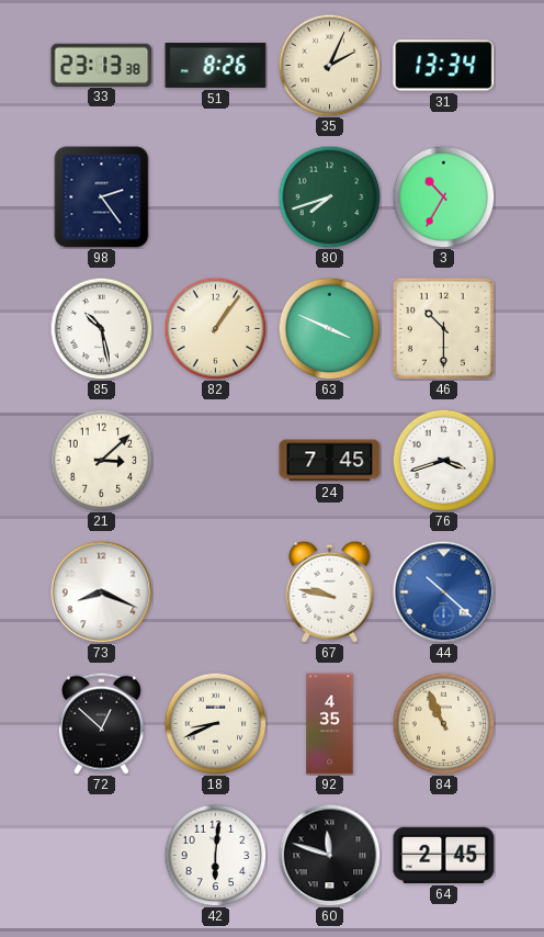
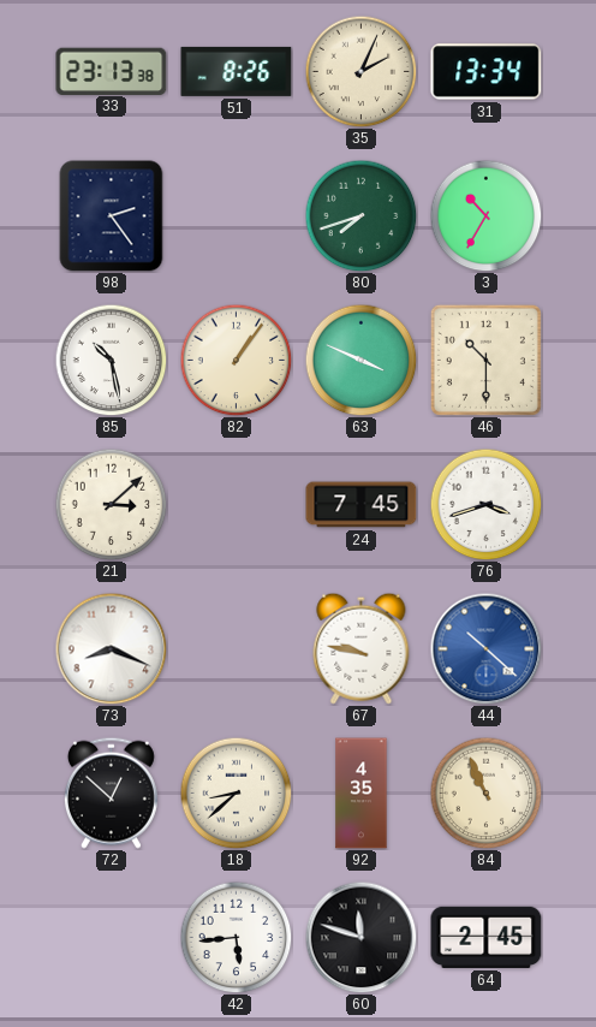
18: 8:41 -> 8:38 (236, 792)
42: 6:01 -> 5:44 (236, 937)
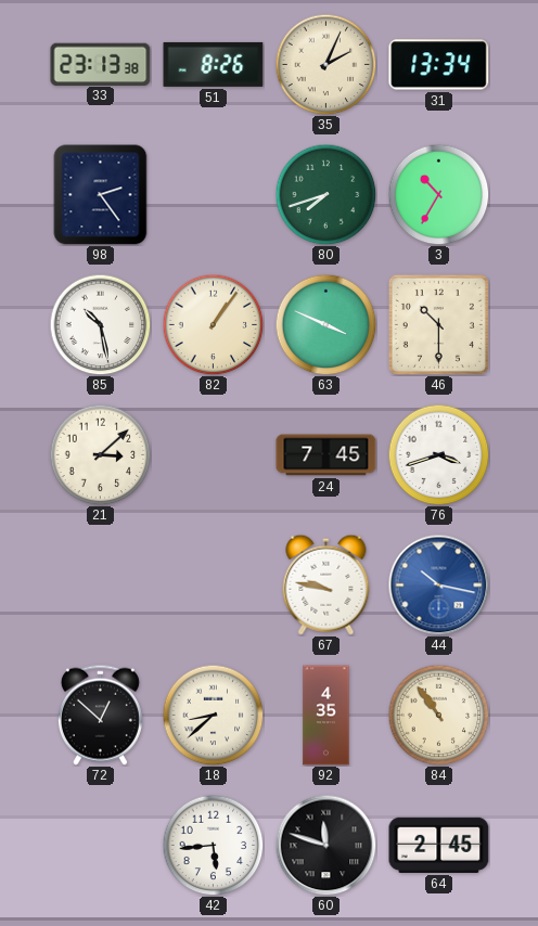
73: 8:19 -> none (111, 648)
44: 10:22 -> 10:17 (438, 584)
84: 10:56 -> 10:54 (438, 715)
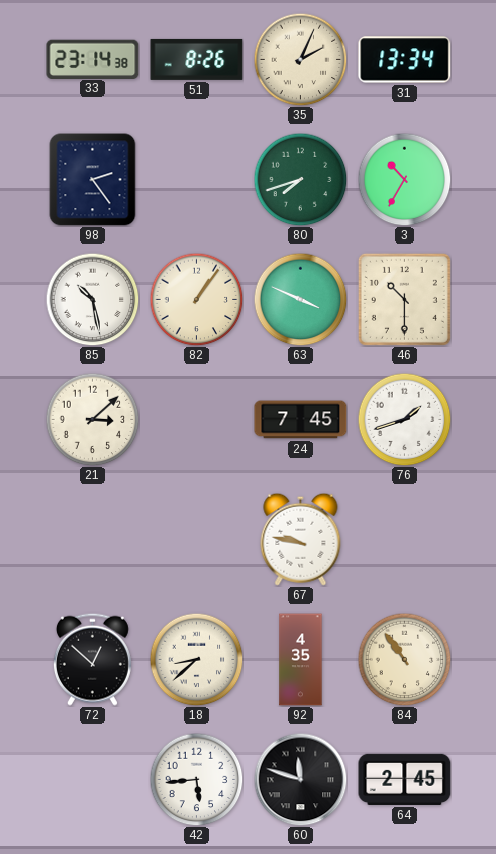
33: 23:13 -> 23:14 (93, 59)
76: 3:42 -> 1:42 (404, 419)
44: 10:17 -> none (438, 584)
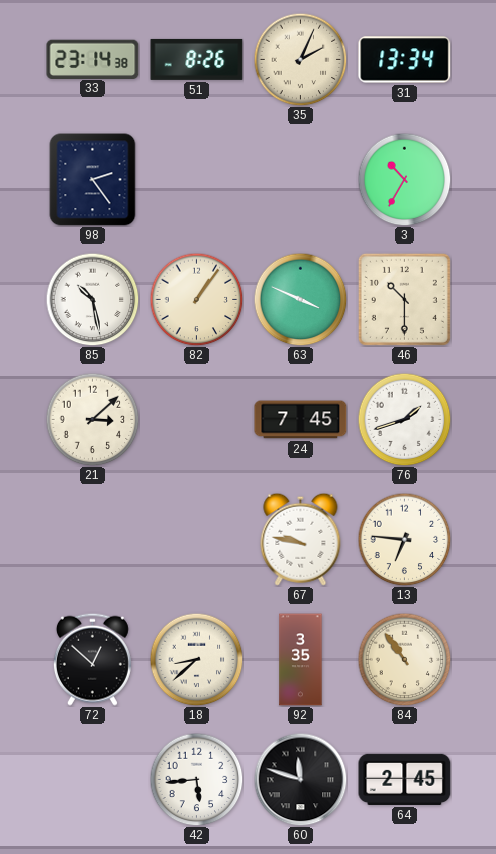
80: 7:42 -> none (300, 179)
13: none -> 6:46 (404, 539)
92: 4:35 -> 3:35 (301, 660)
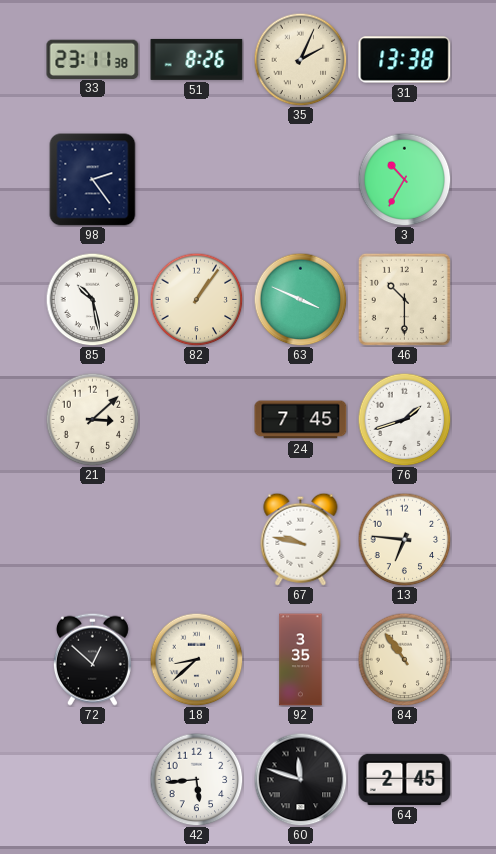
33: 23:14 -> 23:11 (93, 59)
31: 13:34 -> 13:38 (405, 60)
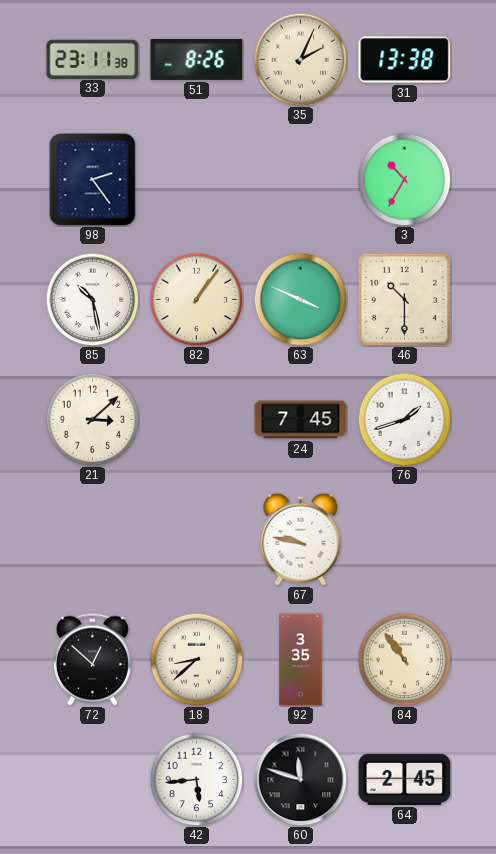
13: 6:46 -> none (404, 539)
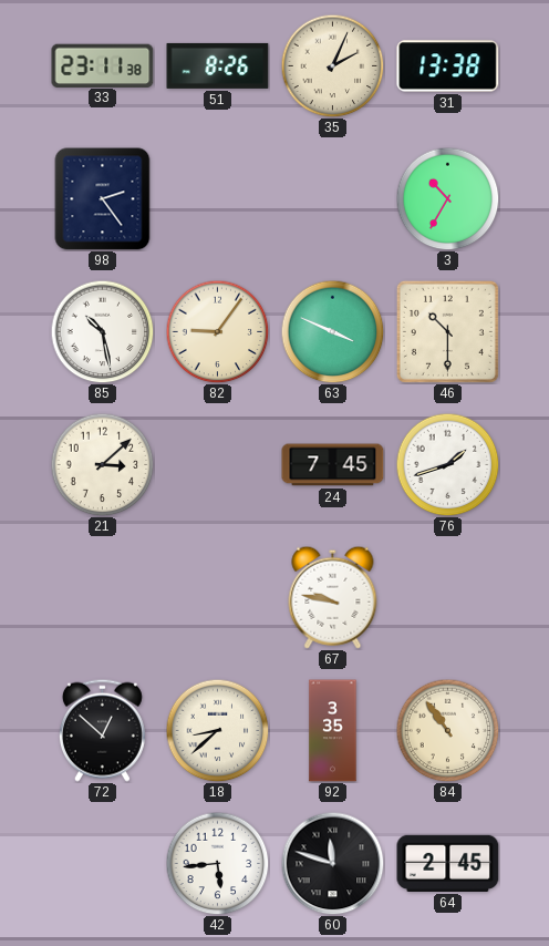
82: 1:06 -> 9:06 (217, 331)
